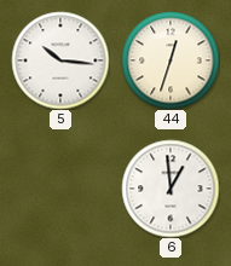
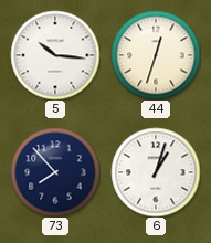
73: none -> 7:53 (55, 172)
6: 12:59 -> 1:03 (156, 172)
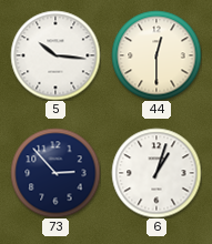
44: 12:33 -> 12:30 (157, 55)
73: 7:53 -> 2:53 (55, 173)
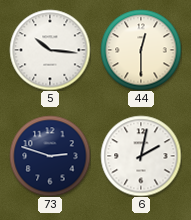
73: 2:53 -> 2:48 (50, 156)
6: 1:03 -> 2:02 (141, 156)
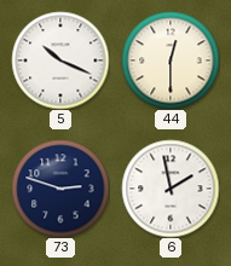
5: 10:16 -> 10:19 (60, 60)
6: 2:02 -> 1:58 (171, 189)
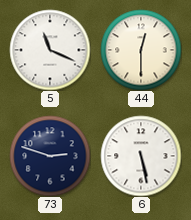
5: 10:19 -> 11:19 (50, 50)
6: 1:58 -> 5:28 (141, 156)
